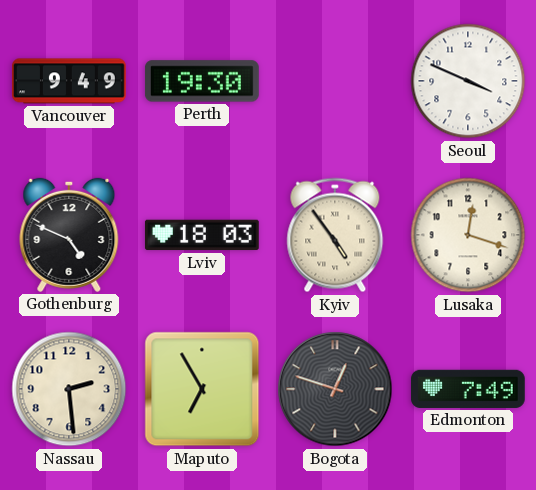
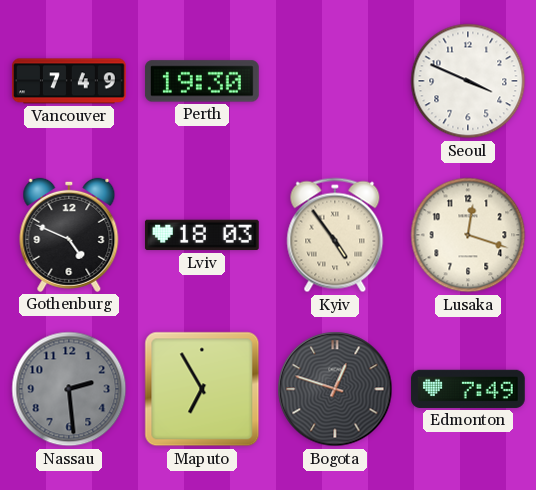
Vancouver: 9:49 -> 7:49 (70, 81)
Nassau dial: cream -> grey (69, 389)
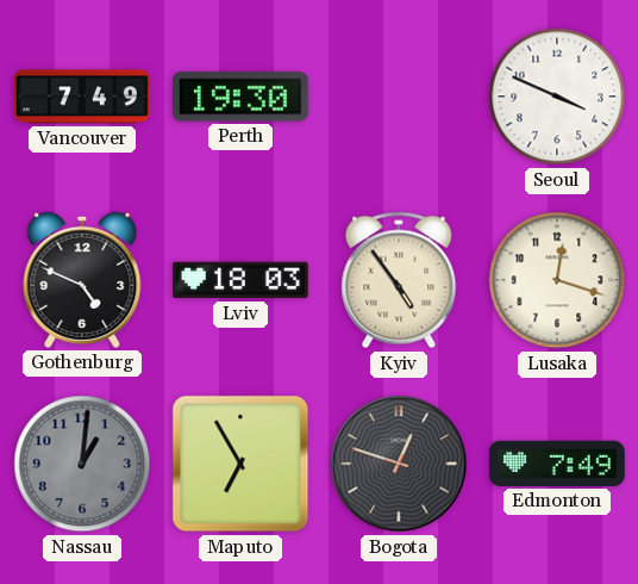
Nassau: 2:29 -> 1:01 (82, 464)
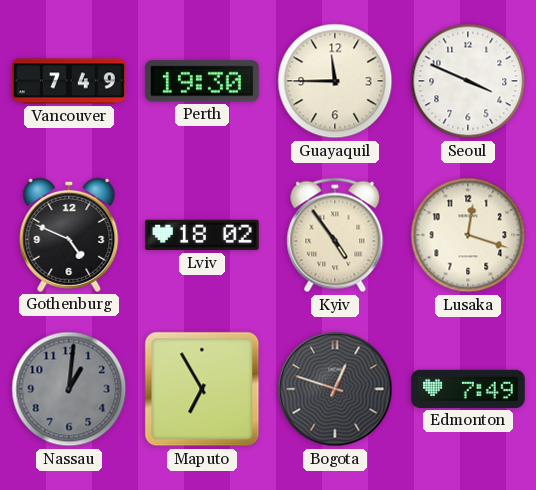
Guayaquil: none -> 11:45 (335, 81)
Lviv: 18:03 -> 18:02 (202, 235)
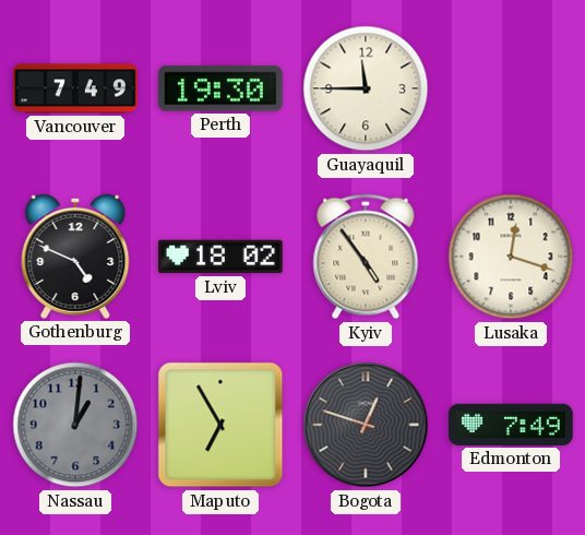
Seoul: 3:49 -> none (468, 81)
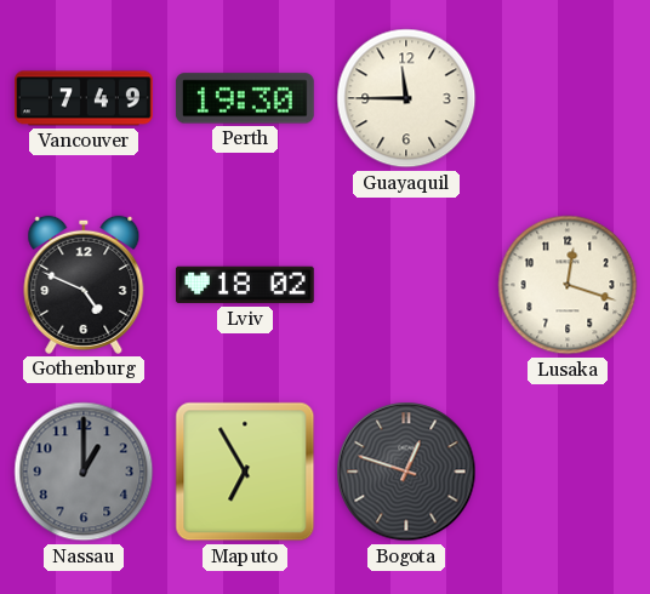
Kyiv: 4:54 -> none (366, 257)
Nassau: 1:01 -> 1:00 (84, 472)
Edmonton: 7:49 -> none (511, 425)
